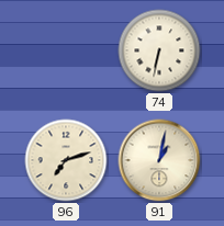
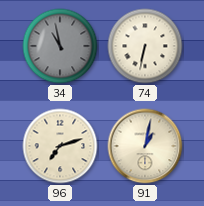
34: none -> 10:58 (60, 46)
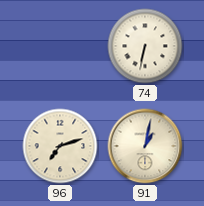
34: 10:58 -> none (60, 46)
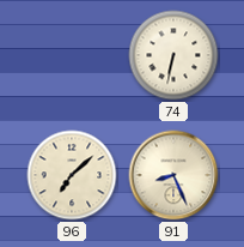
96: 7:12 -> 7:08 (72, 175)
91: 1:02 -> 8:26 (173, 175)
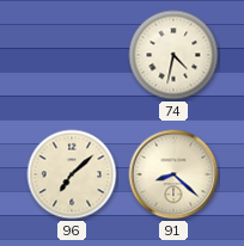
74: 6:32 -> 4:32 (173, 55)
91: 8:26 -> 8:22 (173, 174)
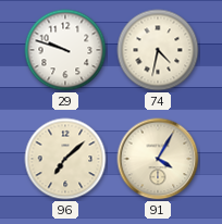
29: none -> 9:48 (65, 50)
91: 8:22 -> 4:05 (158, 159)
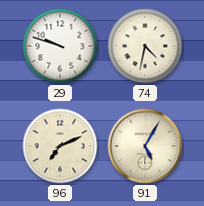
96: 7:08 -> 7:11 (60, 146)
91: 4:05 -> 5:05 (145, 146)
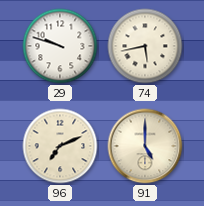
74: 4:32 -> 5:43 (145, 46)
91: 5:05 -> 5:00 (145, 146)
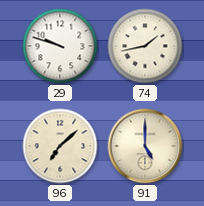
74: 5:43 -> 1:43 (145, 46)
96: 7:11 -> 7:08 (60, 146)
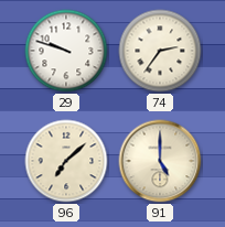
74: 1:43 -> 2:36 (160, 51)
